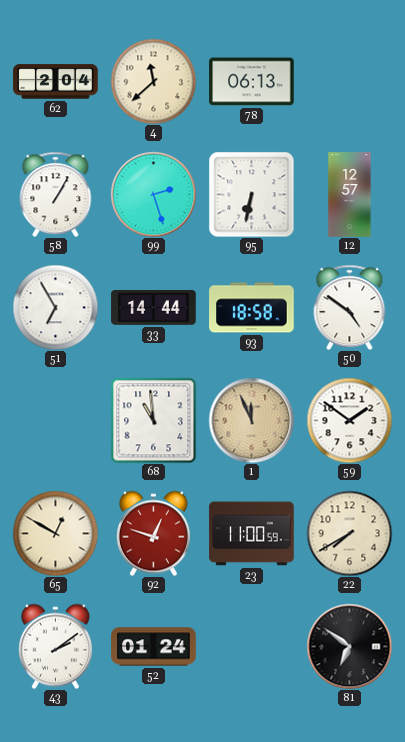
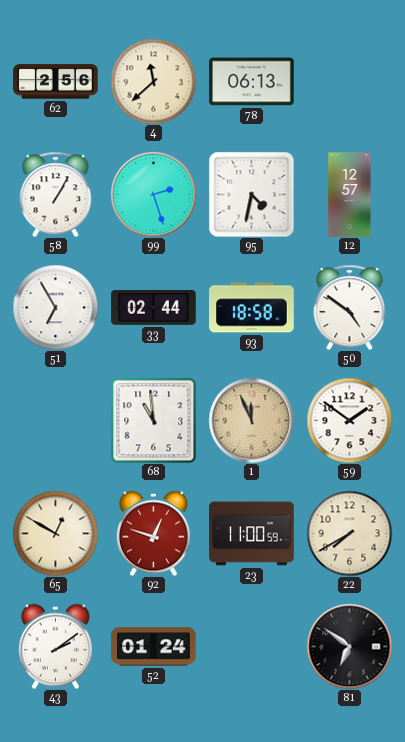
62: 2:04 -> 2:56 (56, 82)
95: 6:32 -> 4:32 (251, 194)
33: 14:44 -> 02:44 (154, 308)
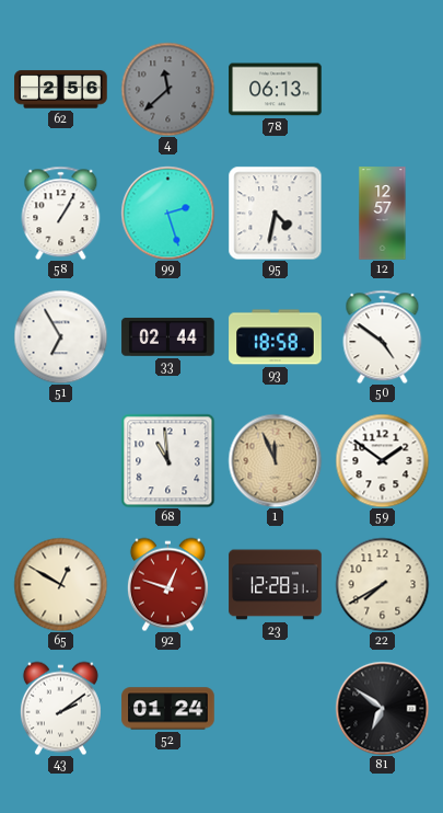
4 dial: cream -> grey (167, 89)
23: 11:00 -> 12:28 (276, 585)
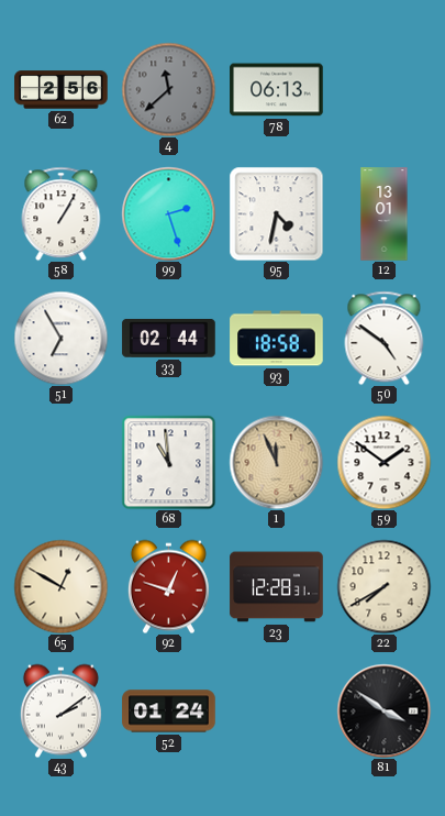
12: 12:57 -> 13:01 (385, 214)
81: 6:51 -> 3:51 (383, 710)
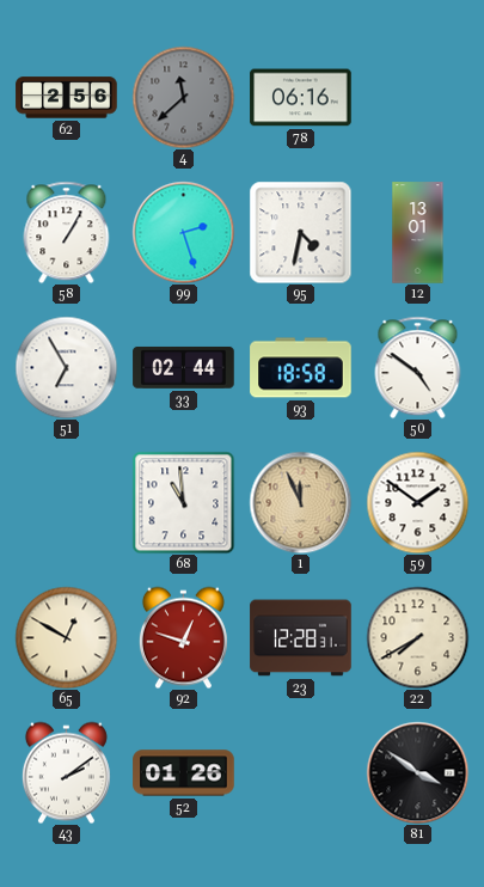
78: 06:13 -> 06:16 (301, 98)
52: 01:24 -> 01:26 (184, 773)
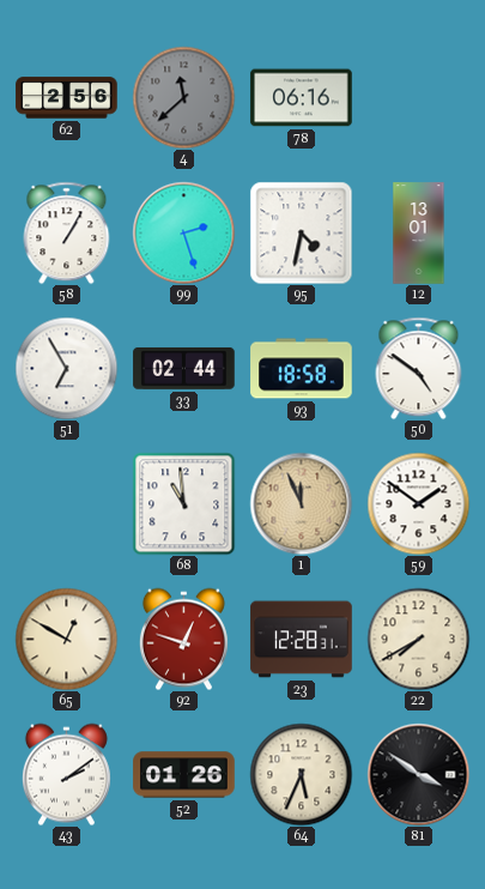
64: none -> 5:34 (301, 774)
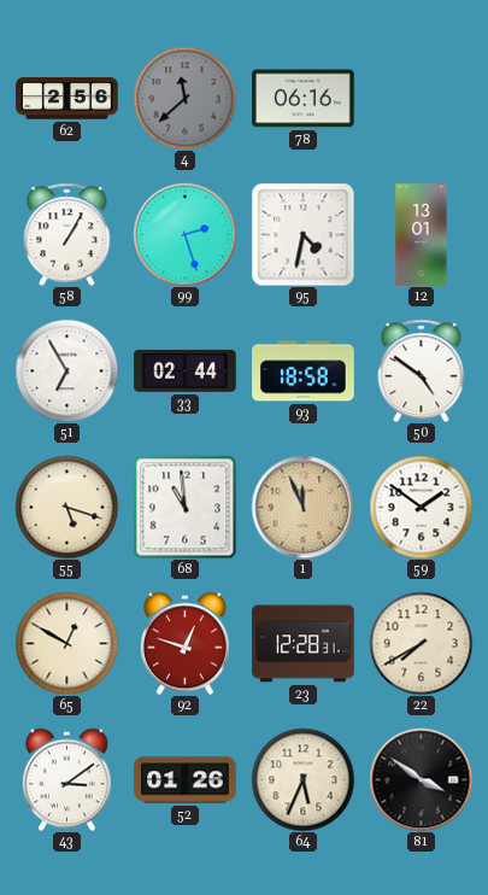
55: none -> 5:18 (66, 507)
43: 2:09 -> 3:09 (66, 779)
